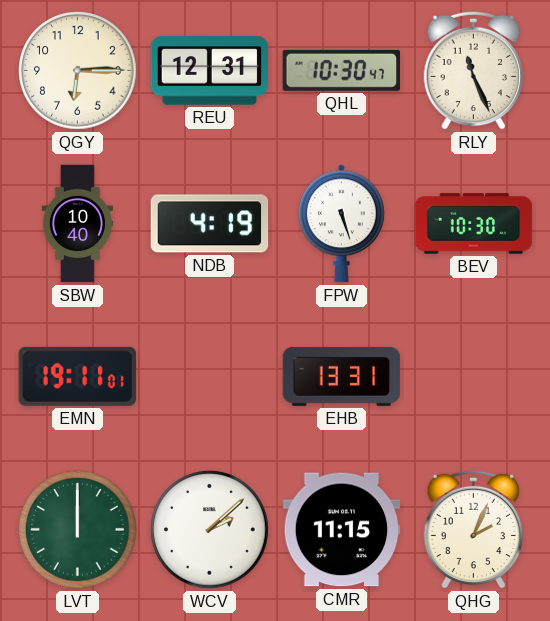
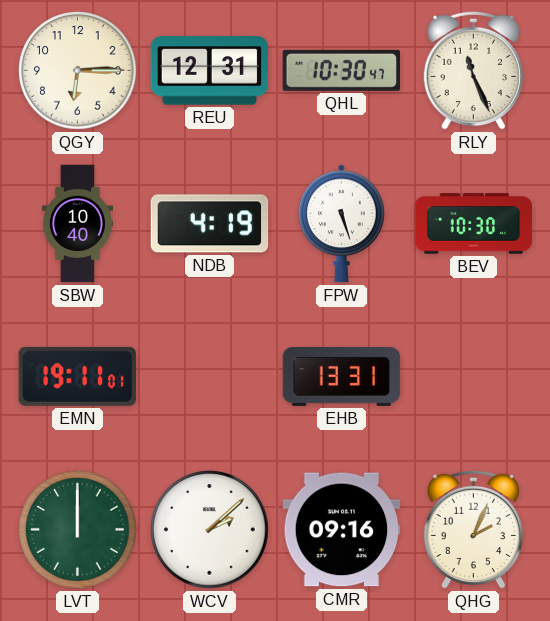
CMR: 11:15 -> 09:16 (342, 530)
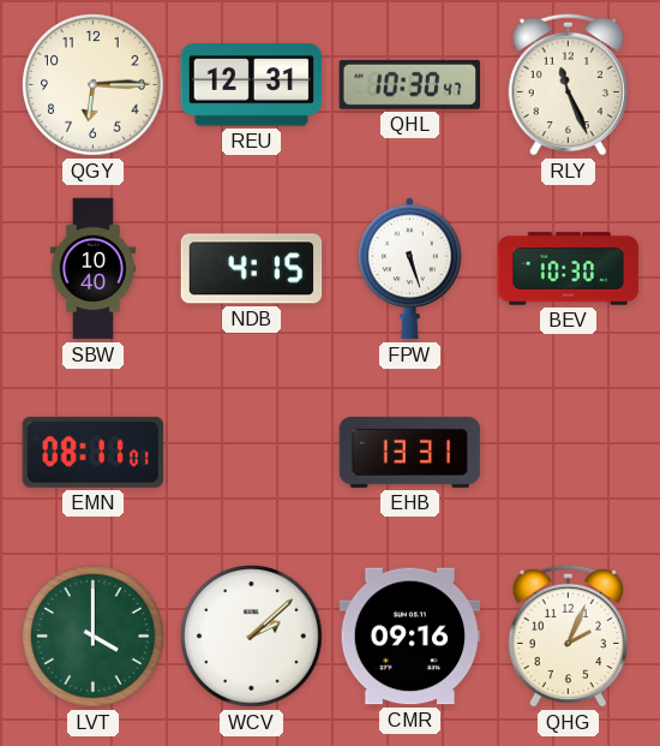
NDB: 4:19 -> 4:15 (252, 269)
EMN: 19:11 -> 08:11 (92, 452)
LVT: 12:00 -> 4:00 (94, 637)
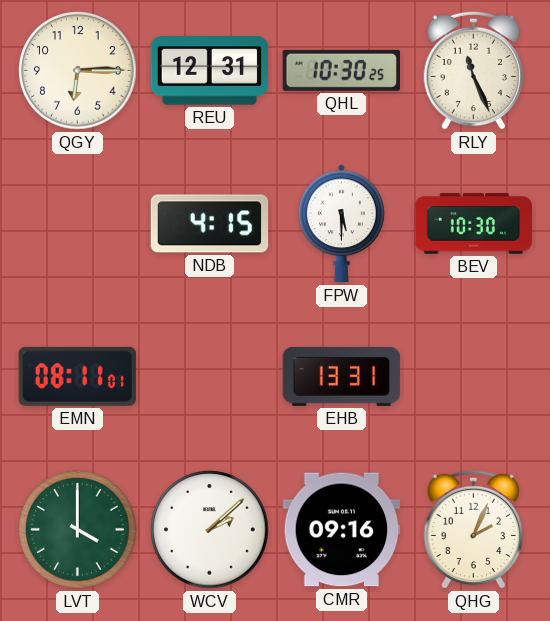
QHL: 10:30:47 -> 10:30:25 (342, 70)
SBW: 10:40 -> none (92, 269)
FPW: 5:27 -> 5:30 (341, 224)
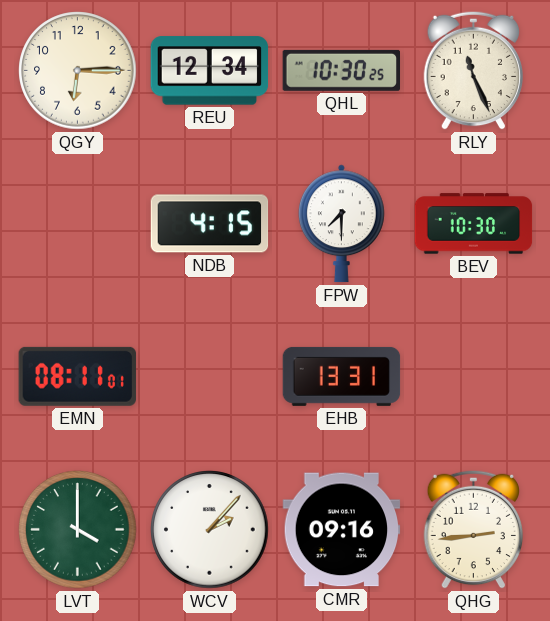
REU: 12:31 -> 12:34 (210, 71)
FPW: 5:30 -> 7:30 (341, 224)
WCV: 2:08 -> 2:07 (210, 530)
QHG: 2:04 -> 2:44 (473, 529)
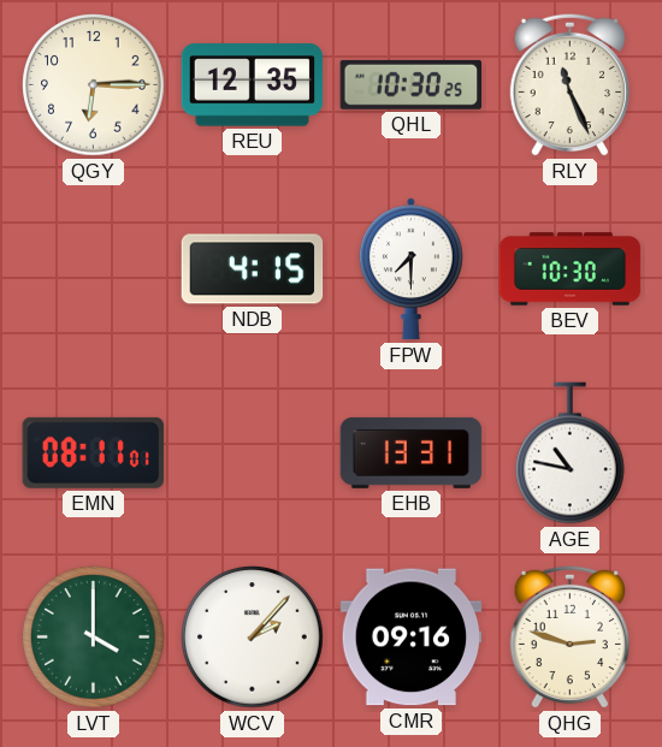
REU: 12:34 -> 12:35 (253, 85)
AGE: none -> 10:47 (571, 453)
QHG: 2:44 -> 2:48 (569, 636)
